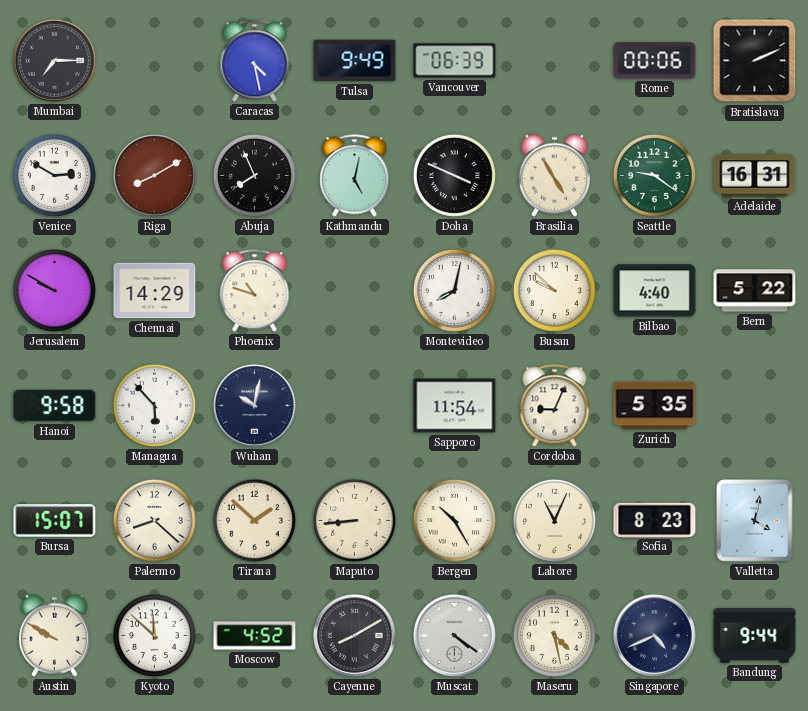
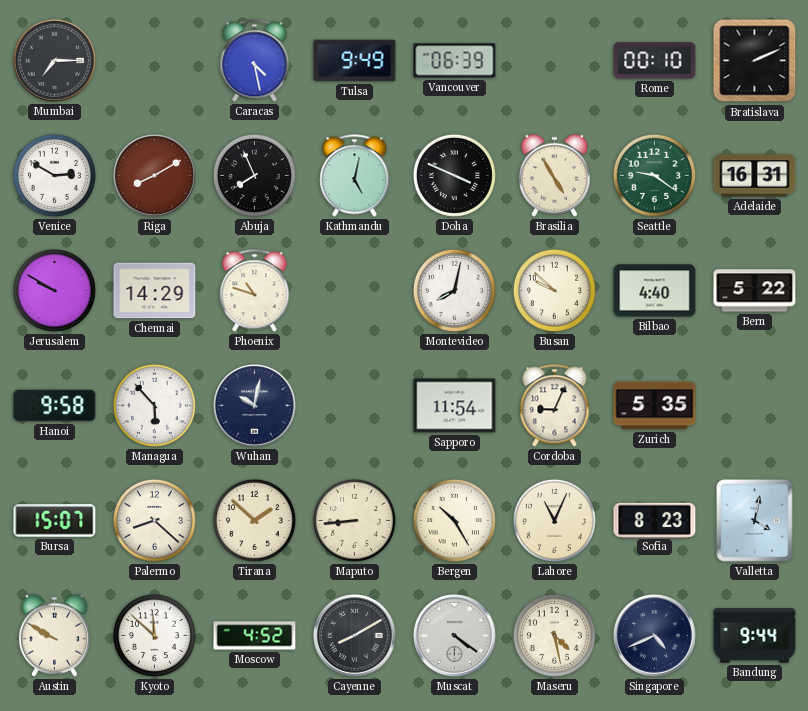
Rome: 00:06 -> 00:10 (655, 61)
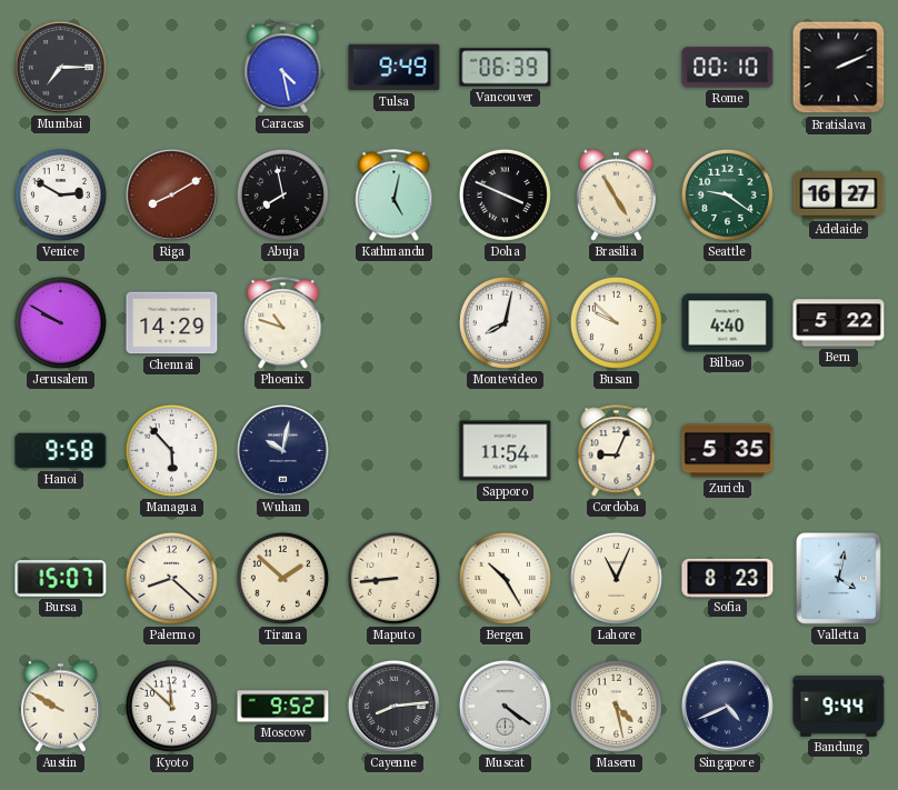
Abuja: 7:56 -> 7:58 (282, 194)
Adelaide: 16:31 -> 16:27 (839, 196)
Moscow: 4:52 -> 9:52 (283, 707)
Cayenne: 8:10 -> 8:14 (395, 707)
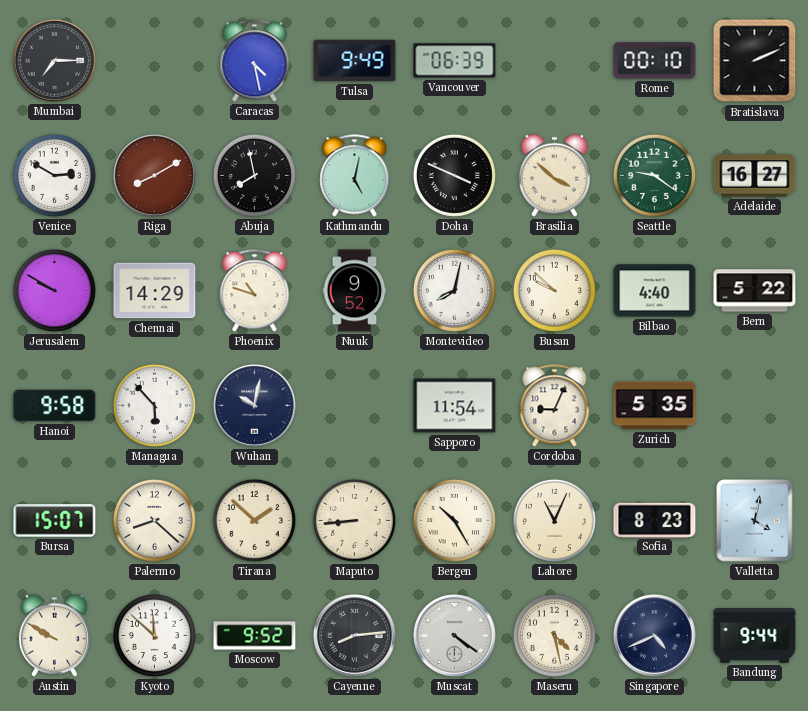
Brasilia: 4:55 -> 3:52 (554, 175)
Nuuk: none -> 9:52 (355, 291)
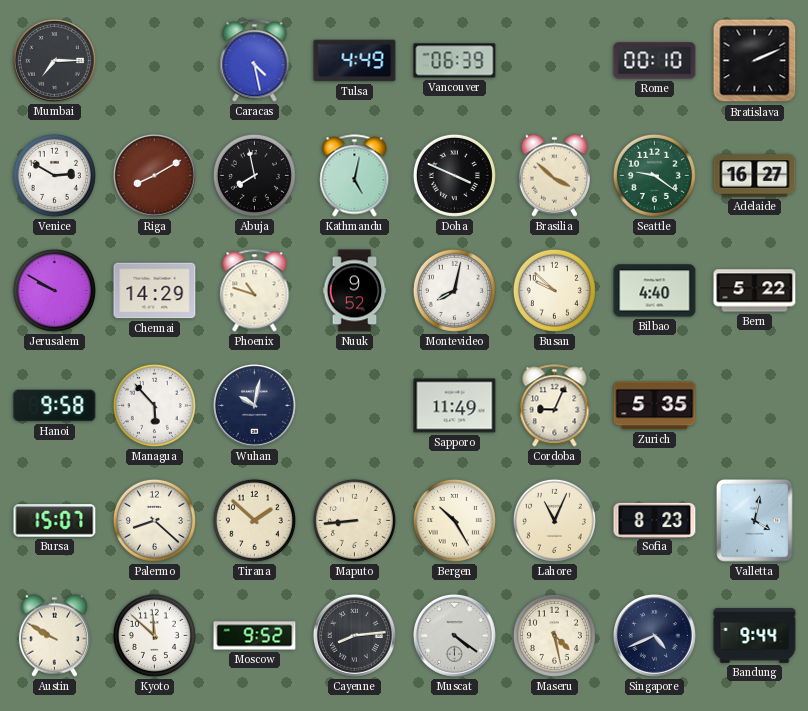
Tulsa: 9:49 -> 4:49 (355, 61)
Sapporo: 11:54 -> 11:49 (455, 406)
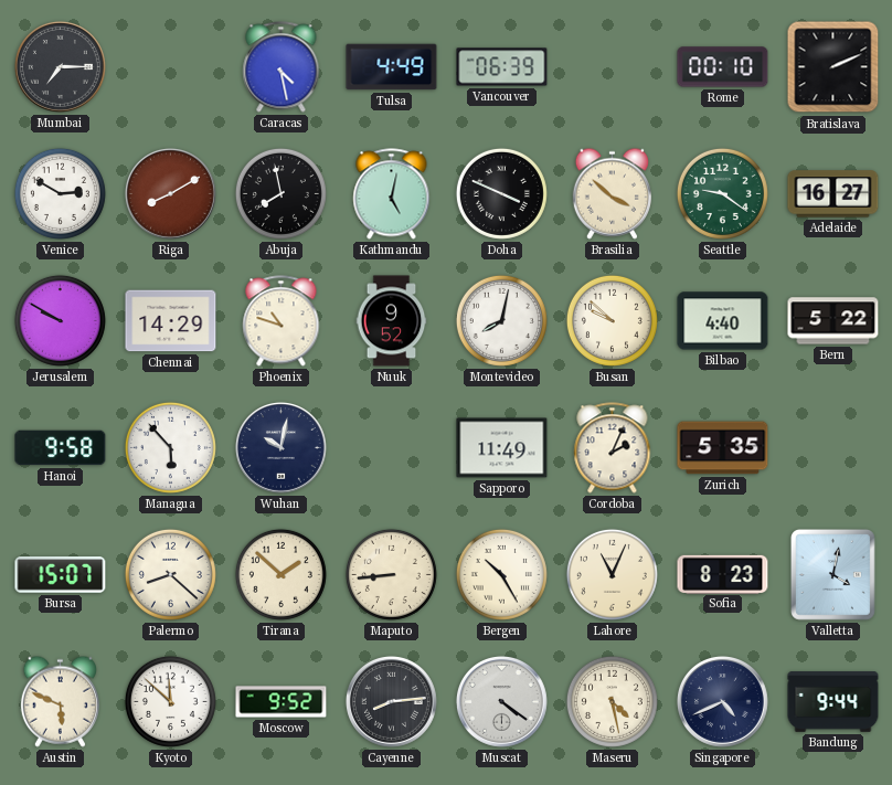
Cordoba: 9:04 -> 2:04 (613, 448)
Austin: 9:50 -> 5:49 (60, 701)
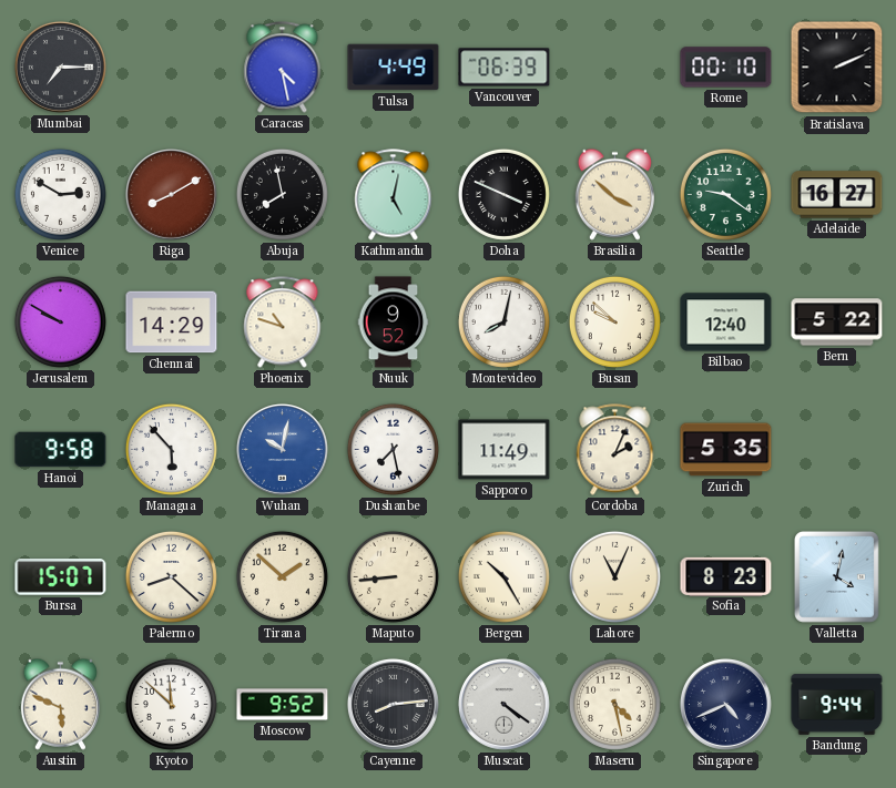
Bilbao: 4:40 -> 12:40 (726, 323)
Wuhan dial: navy -> blue (283, 450)
Dushanbe: none -> 7:28 (393, 449)
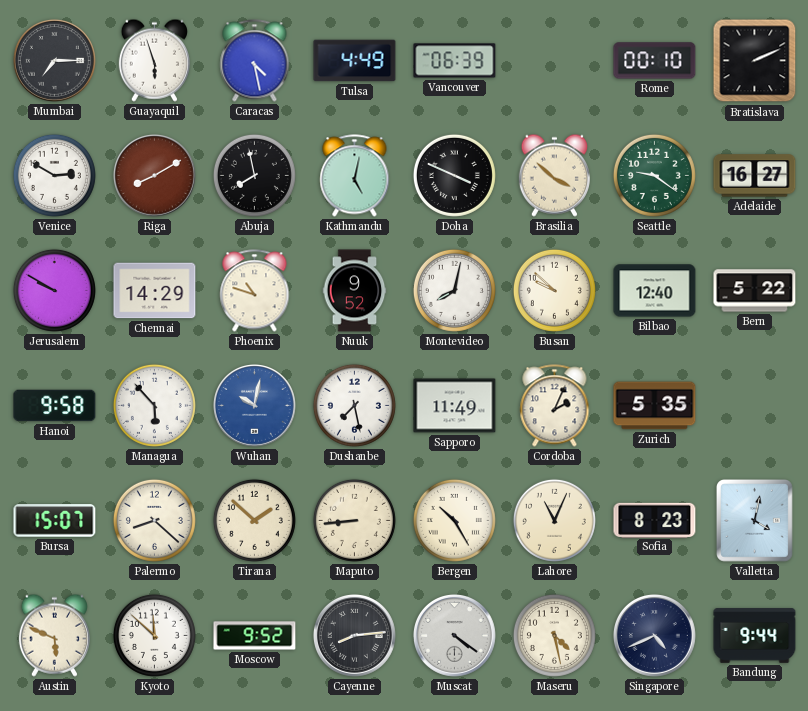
Guayaquil: none -> 5:57 (154, 60)
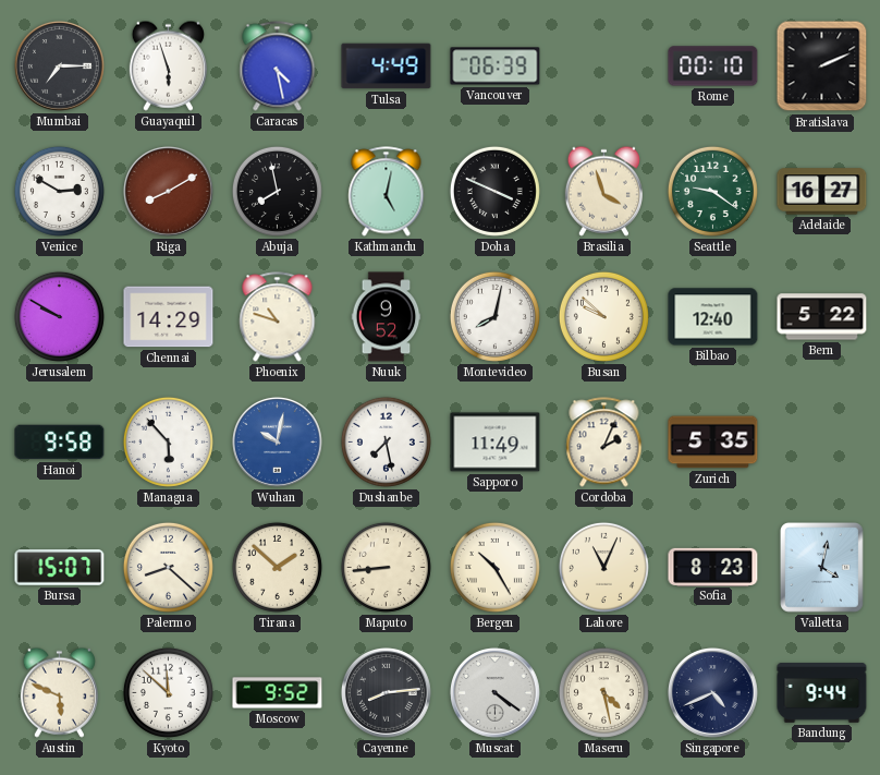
Brasilia: 3:52 -> 3:57 (603, 191)
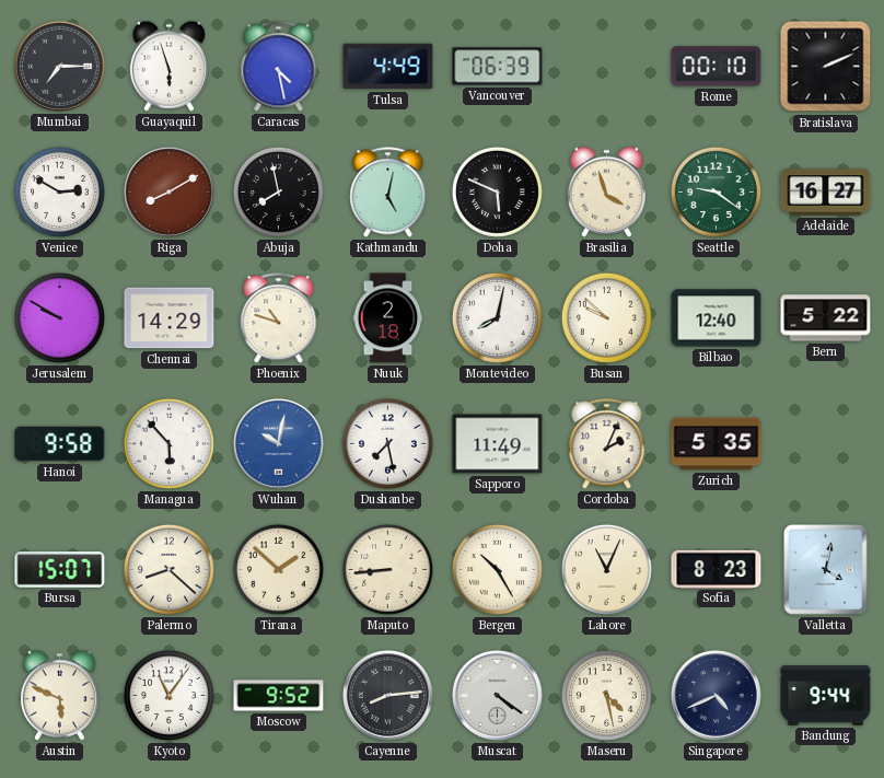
Doha: 3:49 -> 5:49 (497, 191)
Nuuk: 9:52 -> 2:18 (388, 318)
Kyoto: 11:52 -> 11:06 (168, 695)
